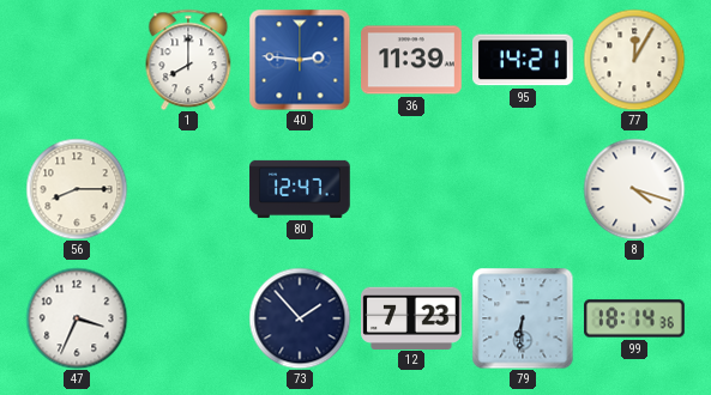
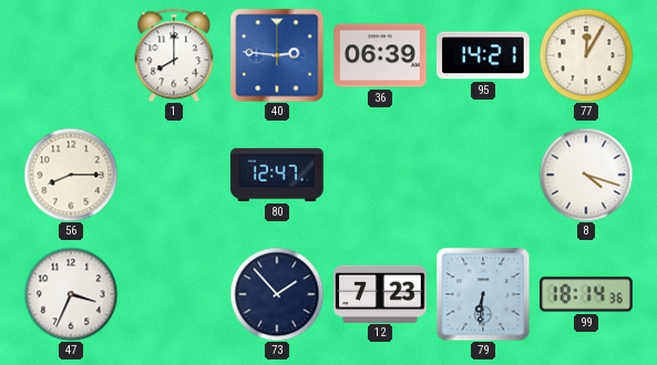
36: 11:39 -> 06:39 (380, 55)
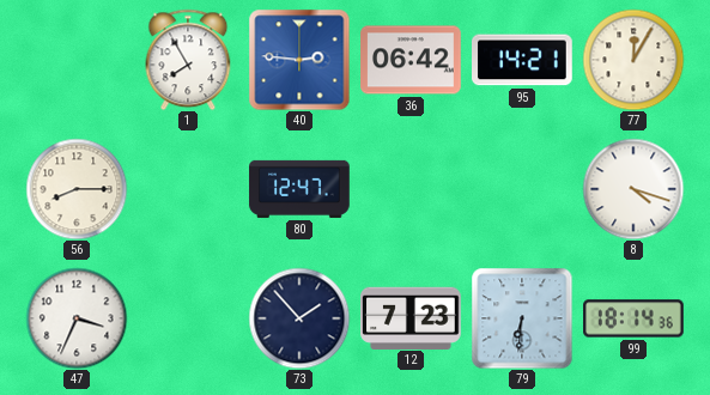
1: 8:00 -> 7:55 (188, 60)
36: 06:39 -> 06:42 (411, 60)
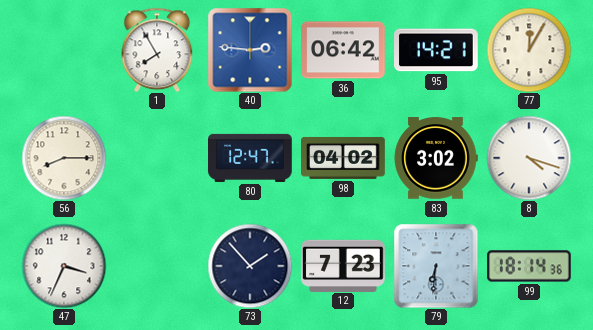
98: none -> 04:02 (343, 158)
83: none -> 3:02 (436, 158)
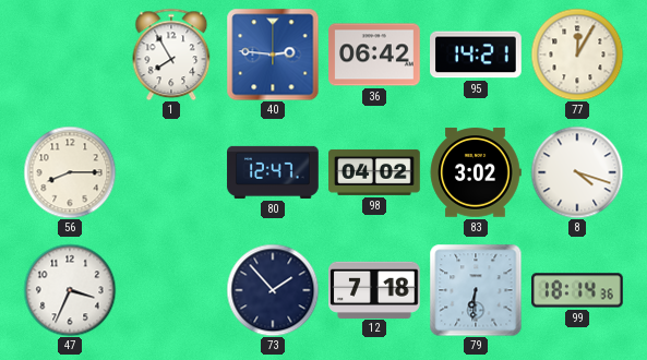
12: 7:23 -> 7:18 (375, 289)
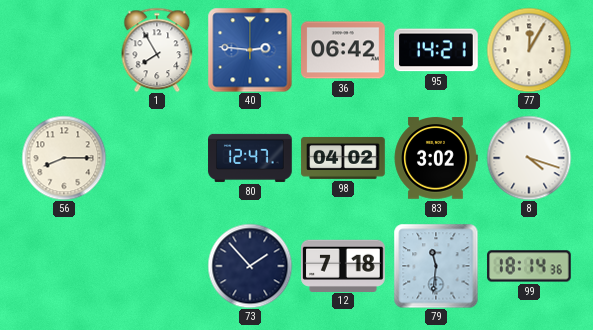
47: 3:34 -> none (70, 290)
79: 6:31 -> 11:31 (436, 266)
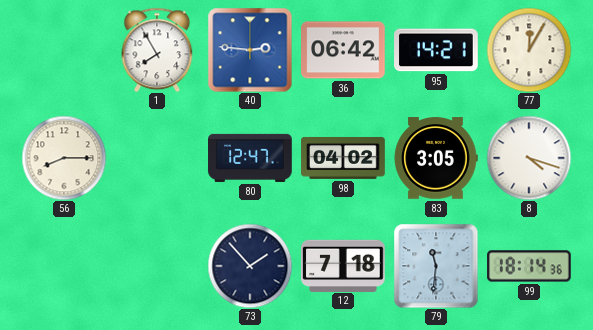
83: 3:02 -> 3:05 (436, 158)
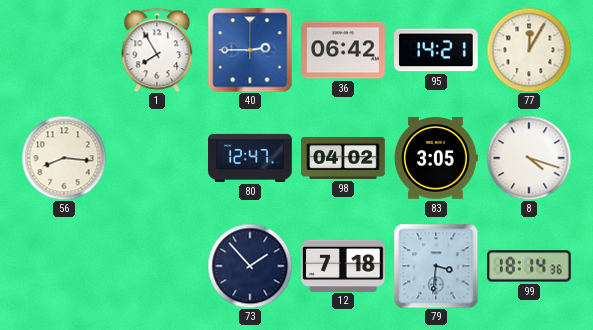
40: 2:46 -> 2:45 (250, 50)
56: 8:15 -> 8:16 (64, 158)
79: 11:31 -> 3:31 (436, 266)
